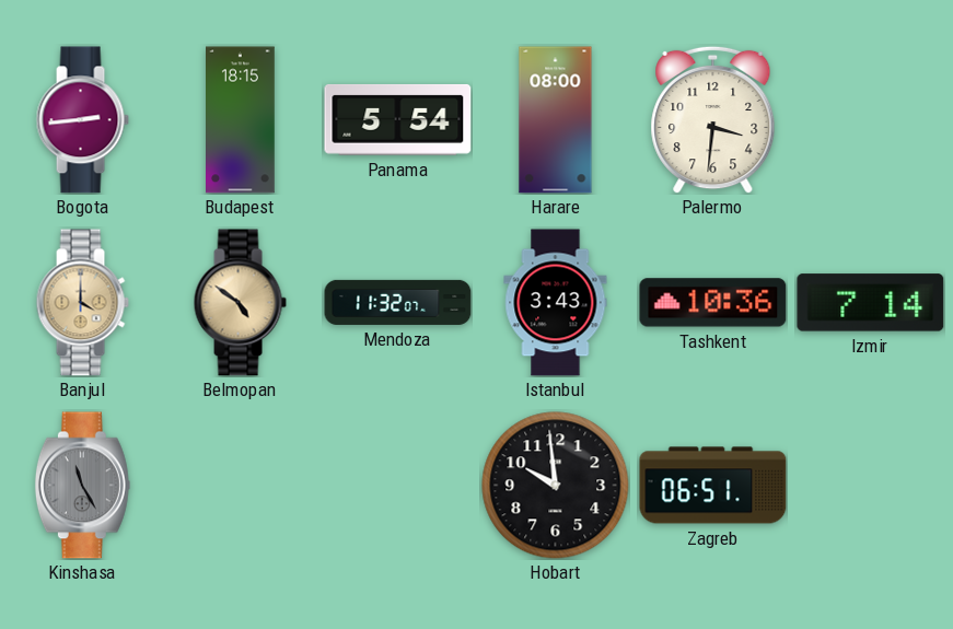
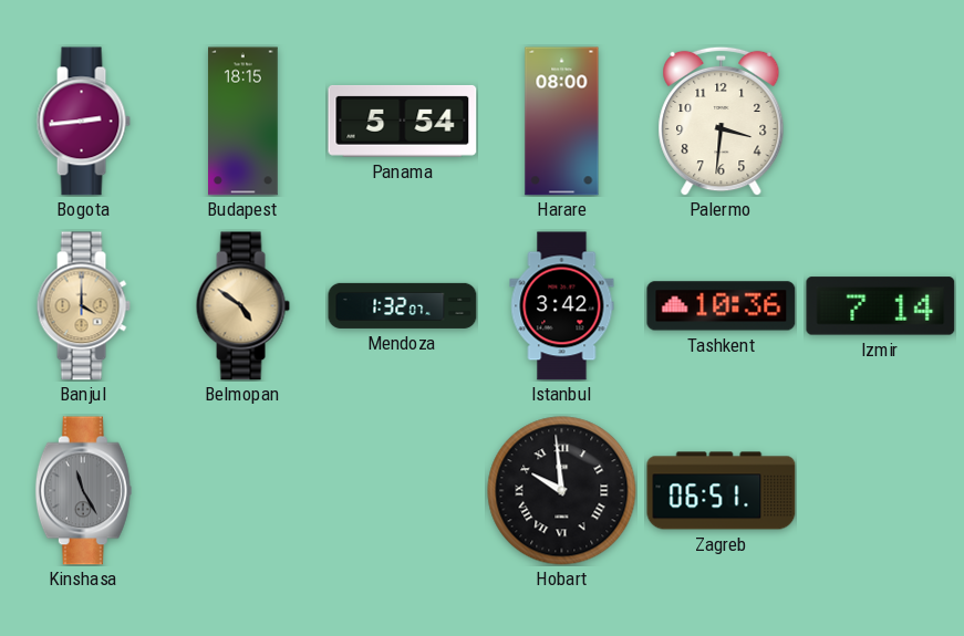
Mendoza: 11:32 -> 1:32 (403, 305)
Istanbul: 3:43 -> 3:42 (562, 306)
Hobart numerals: Arabic -> Roman (562, 491)
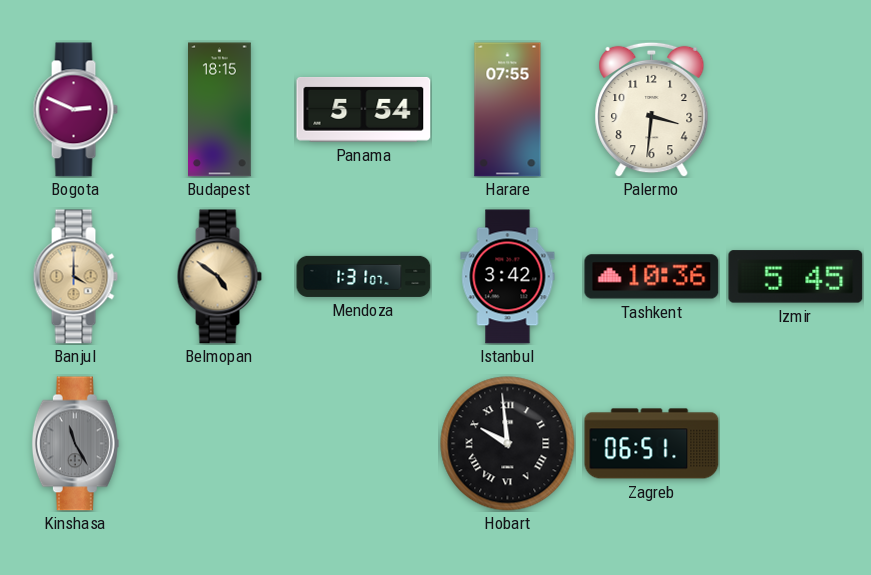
Bogota: 2:44 -> 2:49 (75, 110)
Harare: 08:00 -> 07:55 (508, 110)
Mendoza: 1:32 -> 1:31 (364, 276)
Izmir: 7:14 -> 5:45 (796, 277)
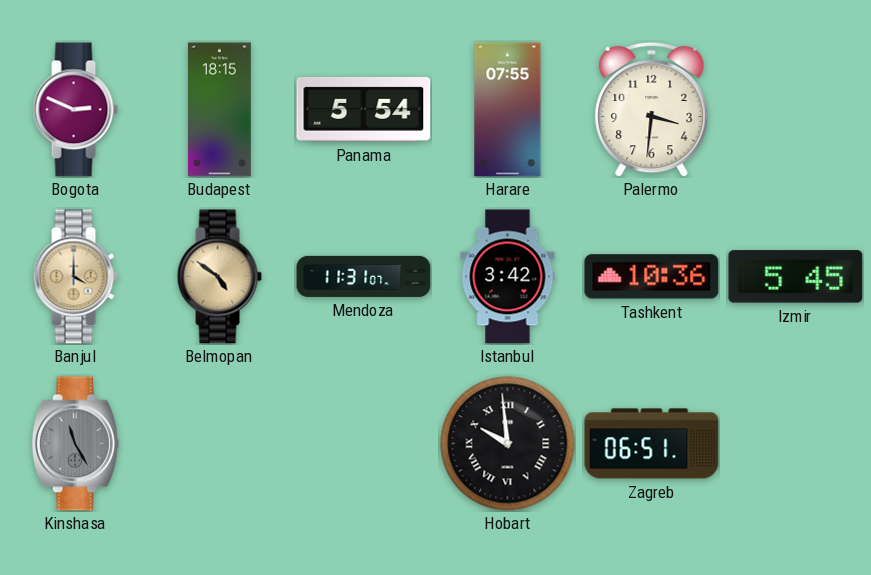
Mendoza: 1:31 -> 11:31 (364, 276)
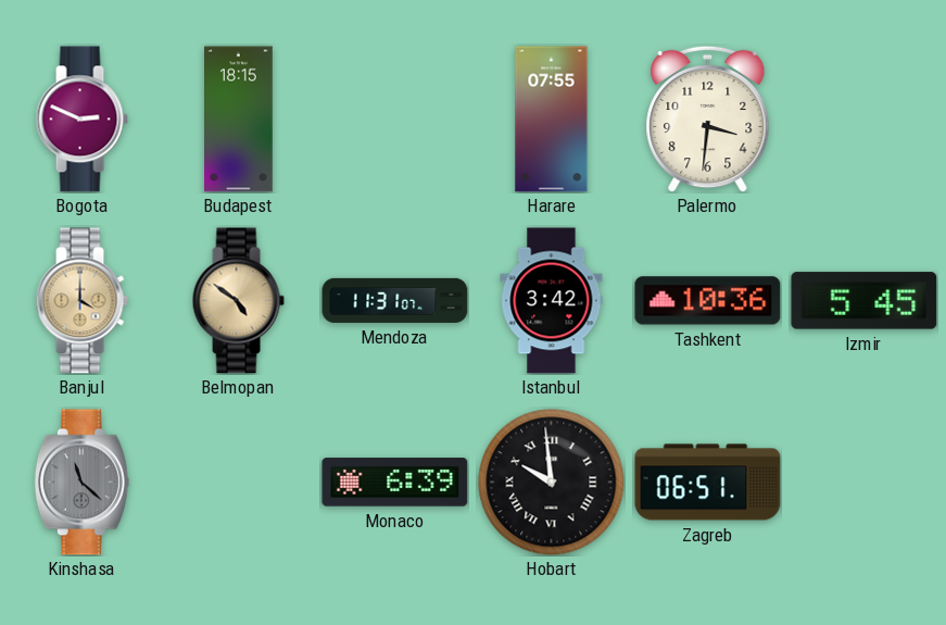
Panama: 5:54 -> none (364, 109)
Kinshasa: 11:25 -> 11:22 (81, 483)
Monaco: none -> 6:39 (395, 483)
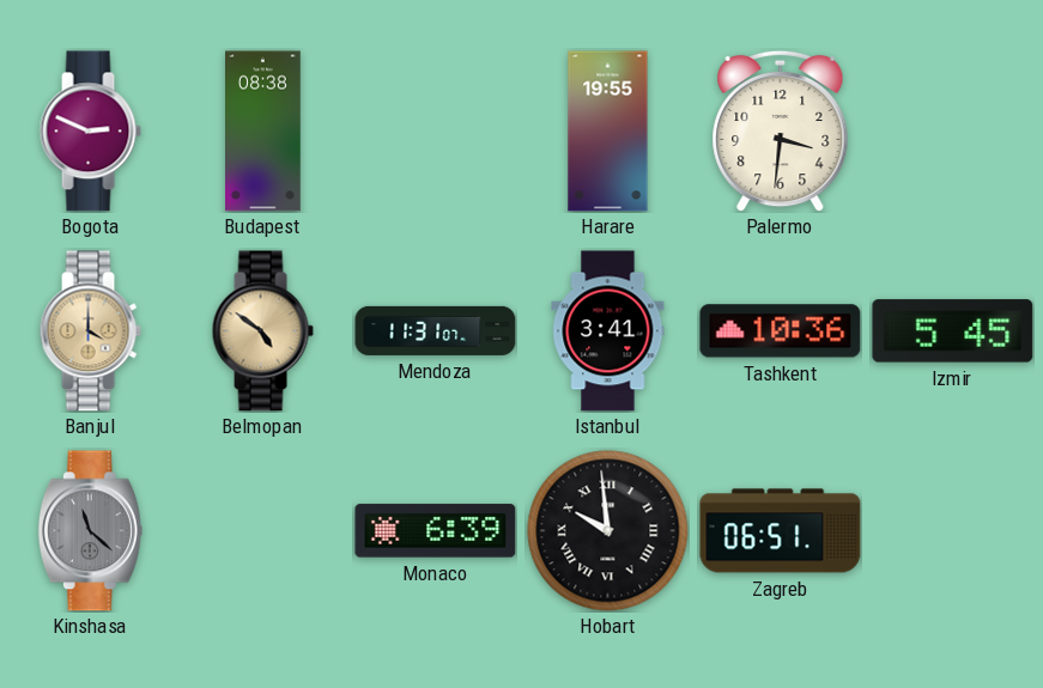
Budapest: 18:15 -> 08:38 (263, 132)
Harare: 07:55 -> 19:55 (608, 132)
Istanbul: 3:42 -> 3:41 (608, 331)
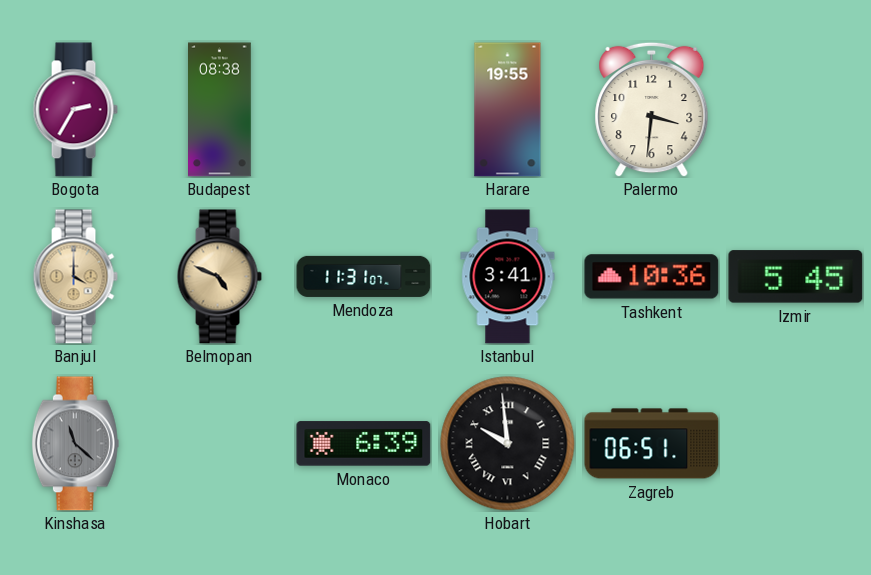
Bogota: 2:49 -> 2:35 (75, 110)
Belmopan: 4:51 -> 4:49 (219, 277)
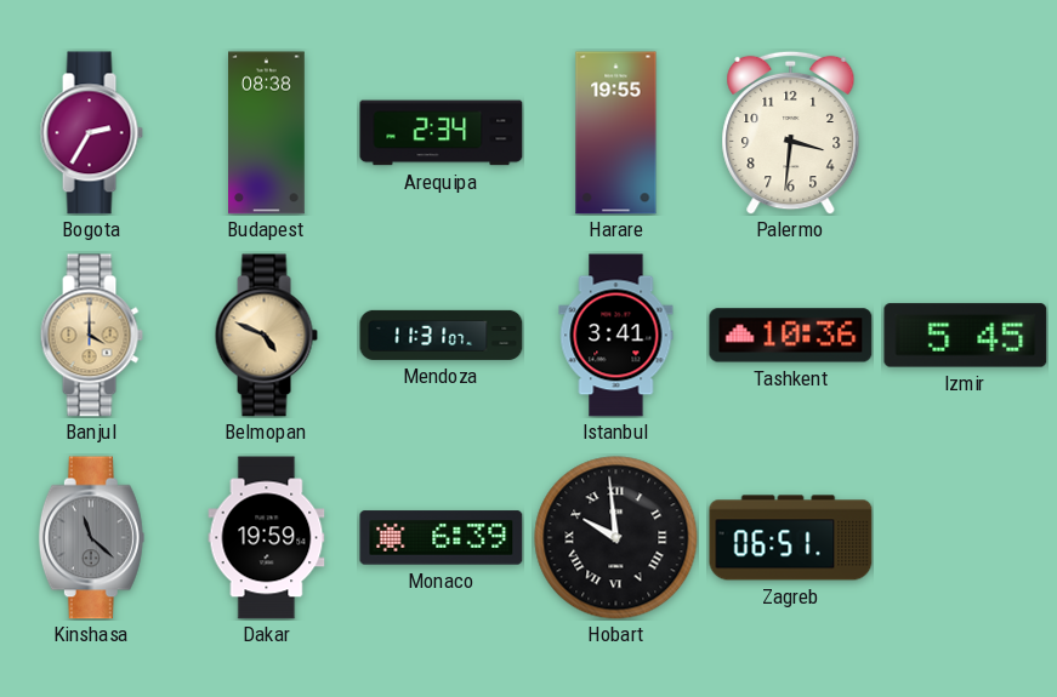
Arequipa: none -> 2:34 (442, 133)
Dakar: none -> 19:59 (267, 538)
